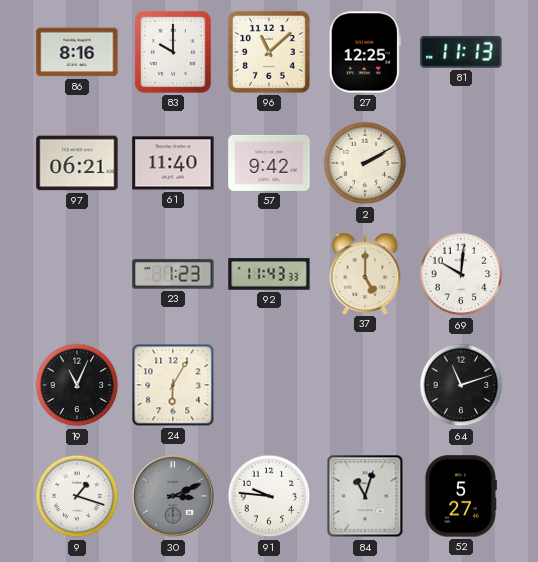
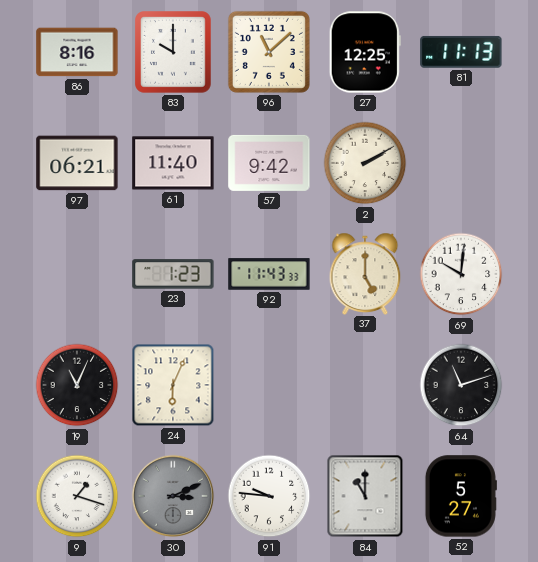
24: 6:05 -> 6:04 (173, 385)
84: 11:03 -> 11:00 (365, 496)
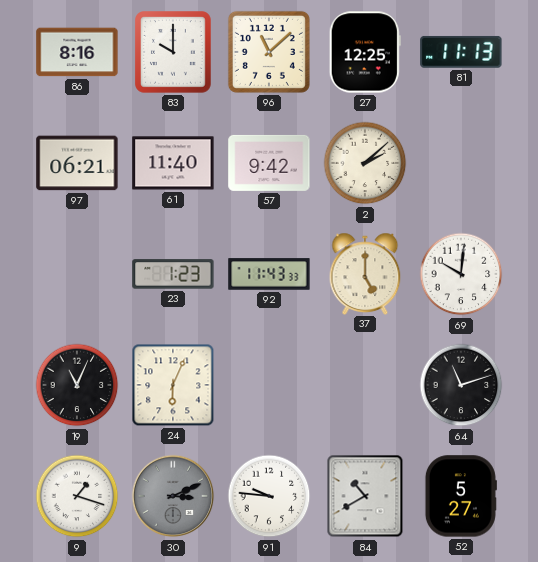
2: 2:10 -> 2:08 (365, 163)
84: 11:00 -> 10:40 (365, 496)
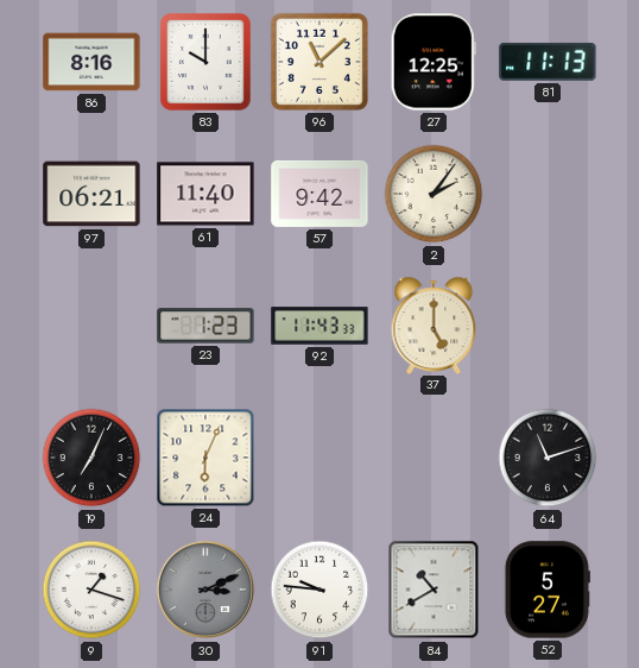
2: 2:08 -> 2:06 (434, 194)
69: 10:01 -> none (461, 274)
19: 11:04 -> 7:04 (91, 458)
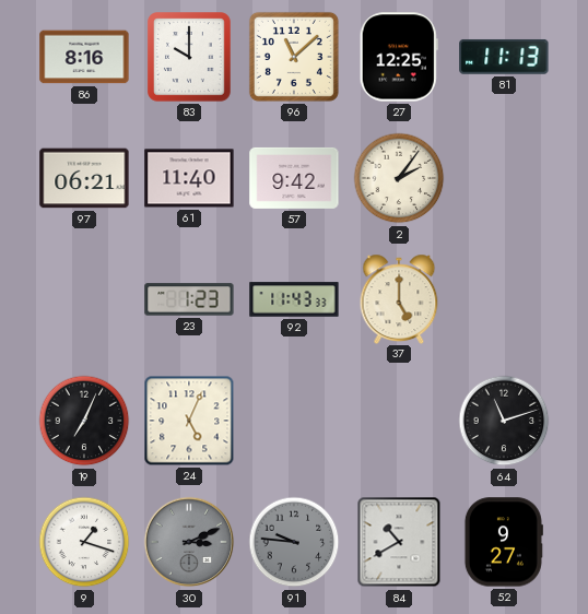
24: 6:04 -> 5:04 (189, 421)
91 dial: white -> grey (294, 542)
52: 5:27 -> 9:27 (503, 542)
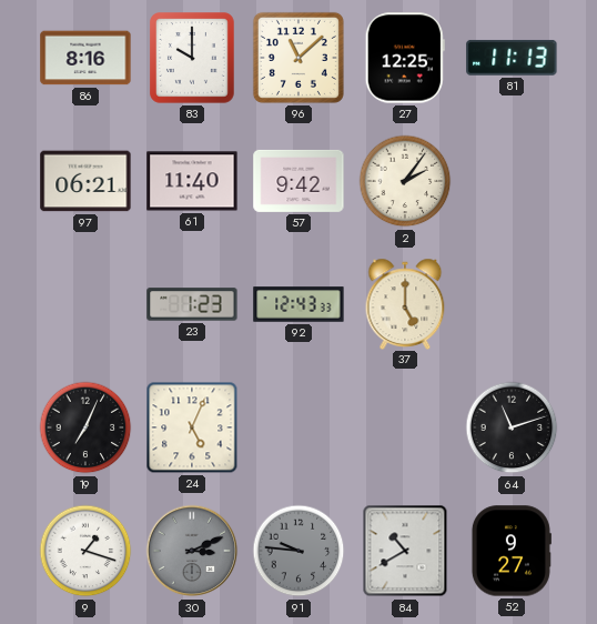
92: 11:43 -> 12:43 (298, 304)
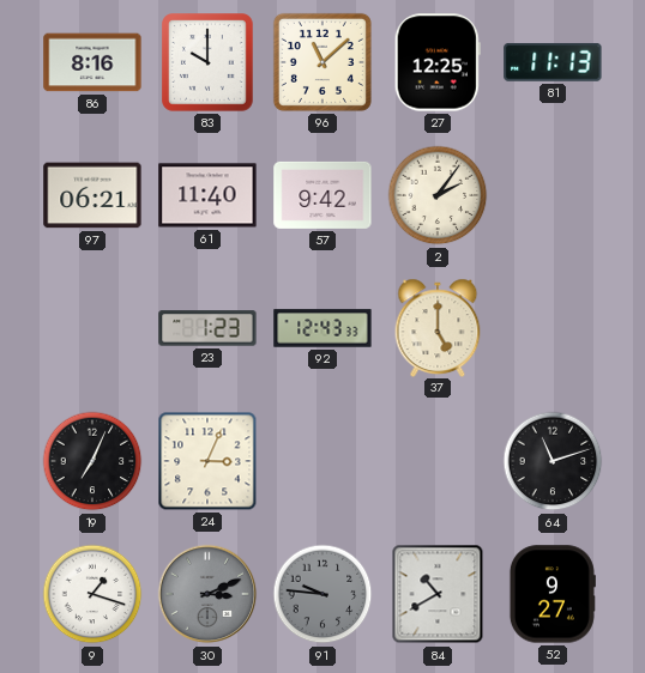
24: 5:04 -> 3:04 (207, 461)
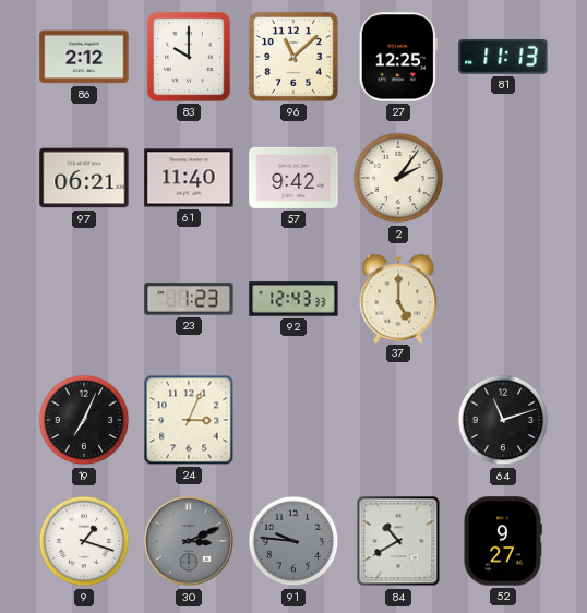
86: 8:16 -> 2:12 (84, 57)
